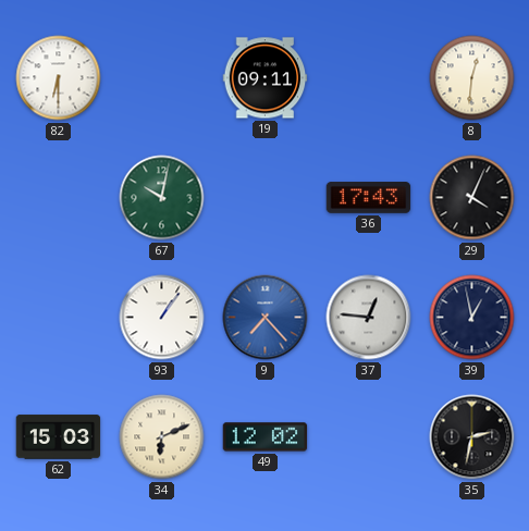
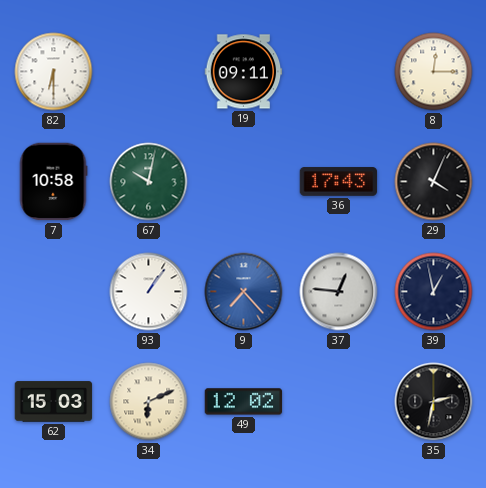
8: 12:31 -> 12:15 (434, 72)
7: none -> 10:58 (53, 182)
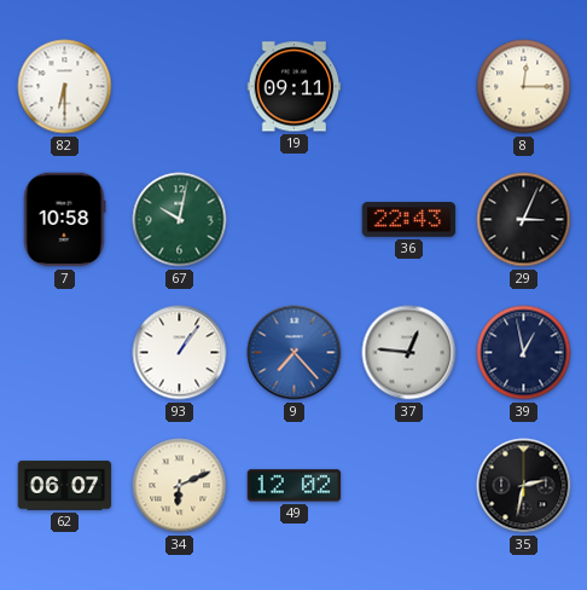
36: 17:43 -> 22:43 (409, 220)
29: 4:04 -> 3:04 (524, 220)
62: 15:03 -> 06:07 (65, 486)
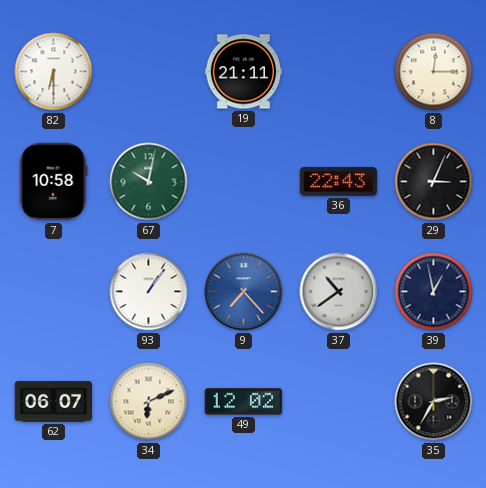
19: 09:11 -> 21:11 (244, 72)
37: 12:46 -> 10:39 (339, 292)
35: 2:32 -> 2:35 (434, 402)
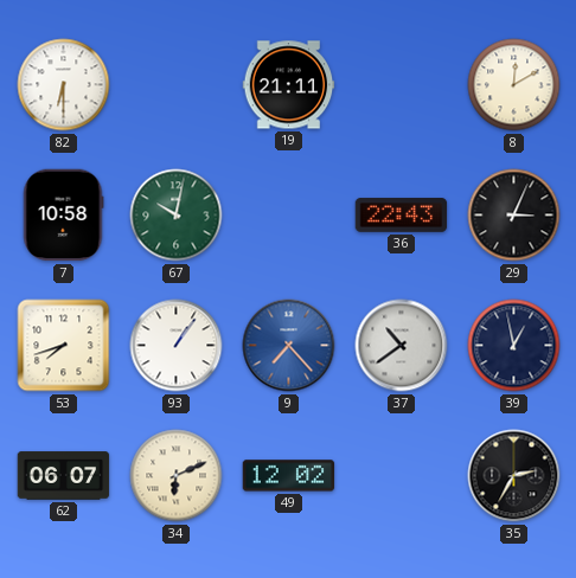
8: 12:15 -> 12:10 (514, 85)
53: none -> 7:42 (64, 346)
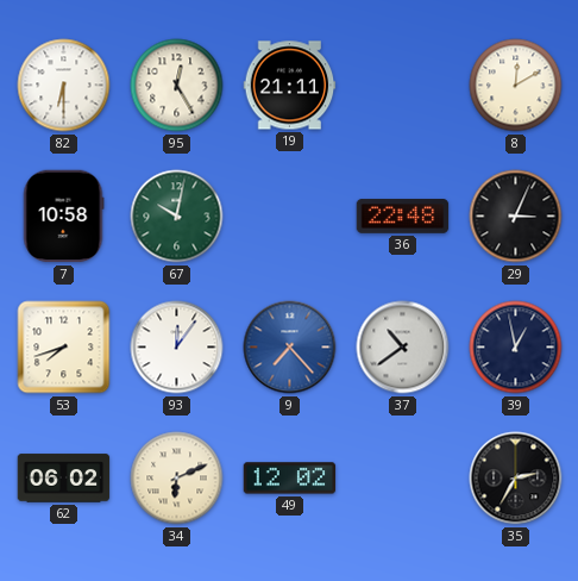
95: none -> 12:25 (177, 86)
36: 22:43 -> 22:48 (403, 217)
93: 1:06 -> 12:06 (177, 348)
62: 06:07 -> 06:02 (64, 479)
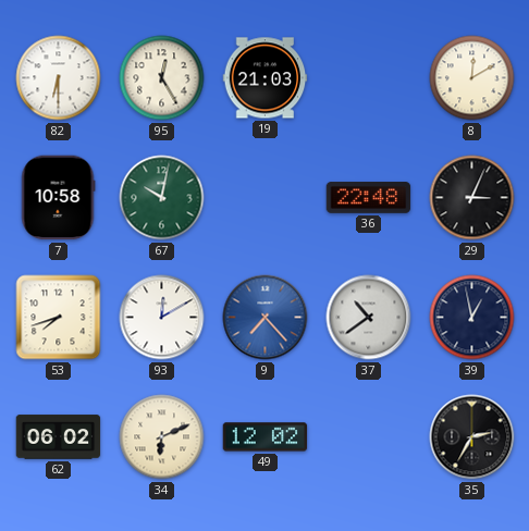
19: 21:11 -> 21:03 (266, 78)
93: 12:06 -> 12:10 (162, 318)
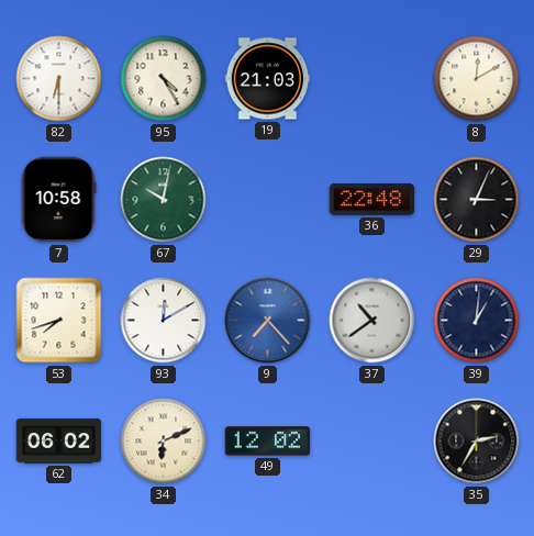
95: 12:25 -> 4:25 (164, 79)
39: 12:58 -> 1:01 (477, 321)
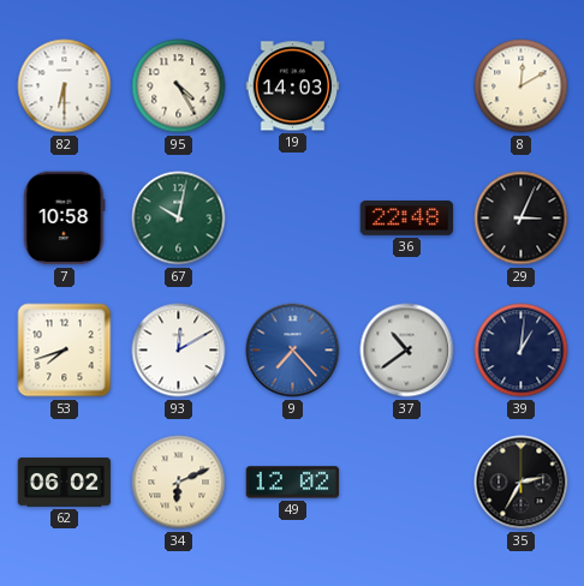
19: 21:03 -> 14:03 (293, 86)
